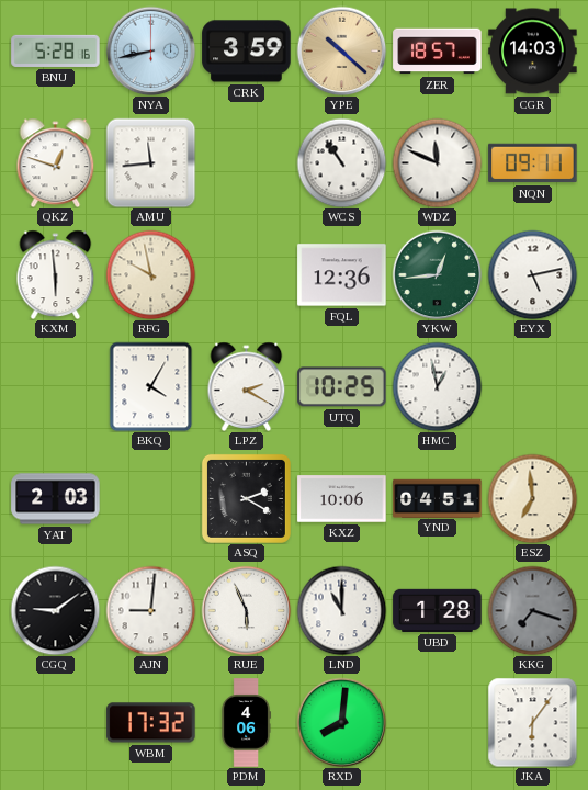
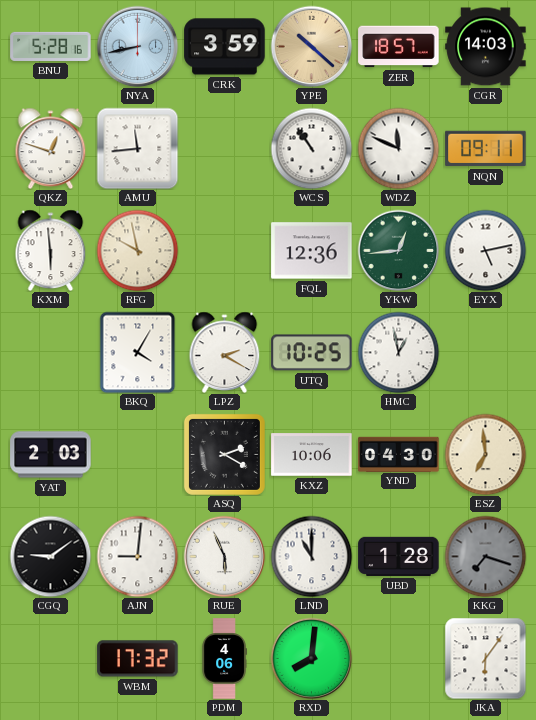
YND: 04:51 -> 04:30 (399, 454)
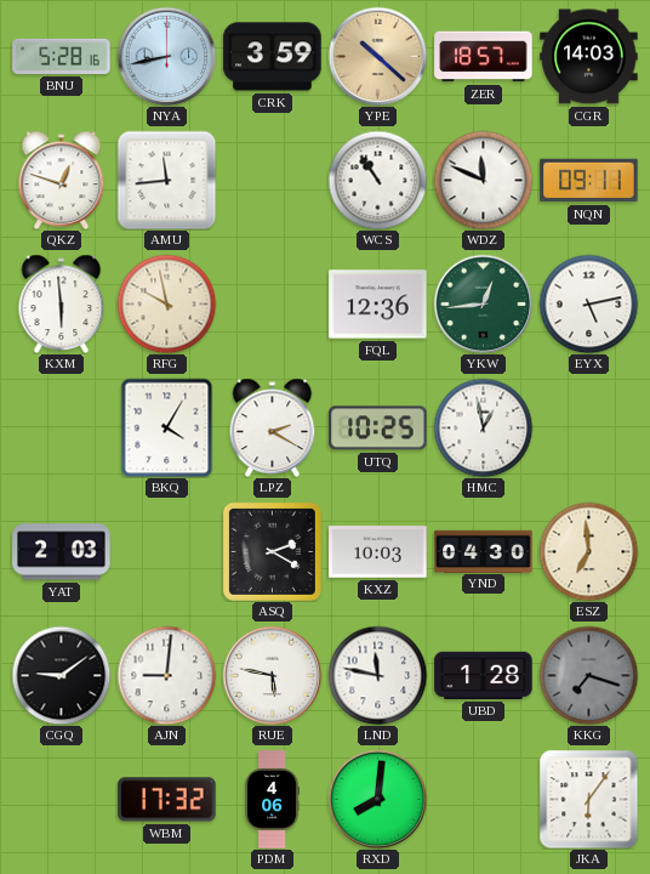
KXZ: 10:06 -> 10:03 (378, 552)
RUE: 5:56 -> 5:47 (272, 675)
LND: 11:00 -> 11:47 (377, 675)
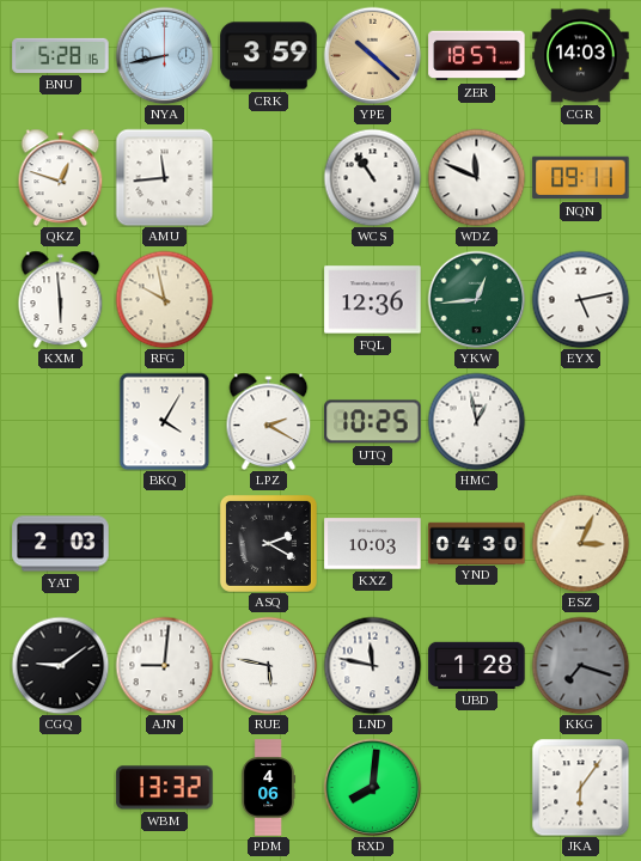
ESZ: 6:59 -> 3:04 (580, 543)
WBM: 17:32 -> 13:32 (165, 788)
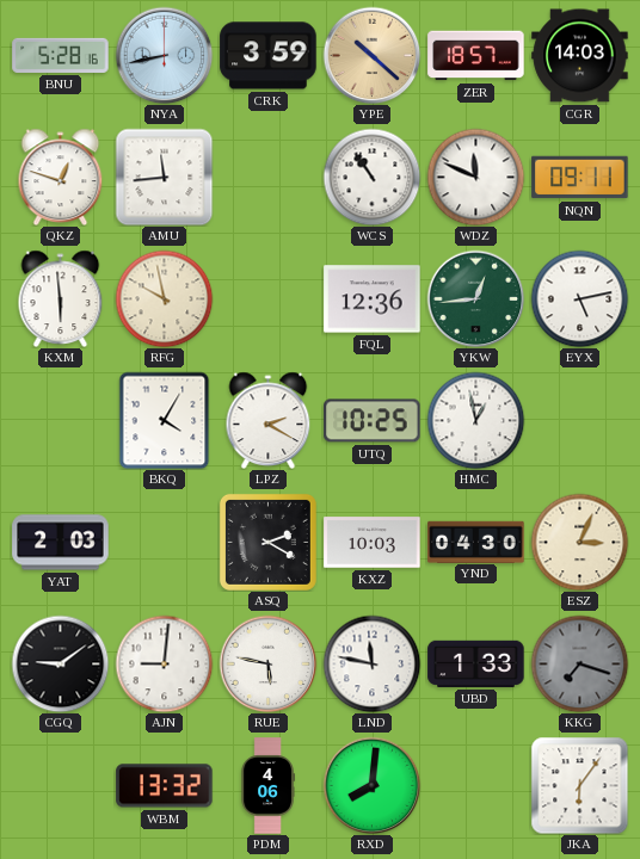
UBD: 1:28 -> 1:33 (476, 663)
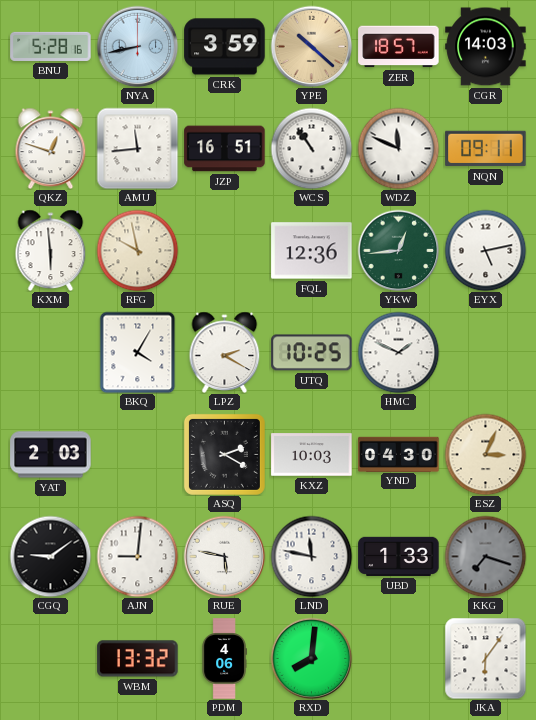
JZP: none -> 16:51 (225, 149)
HMC: 12:58 -> 1:49 (398, 352)
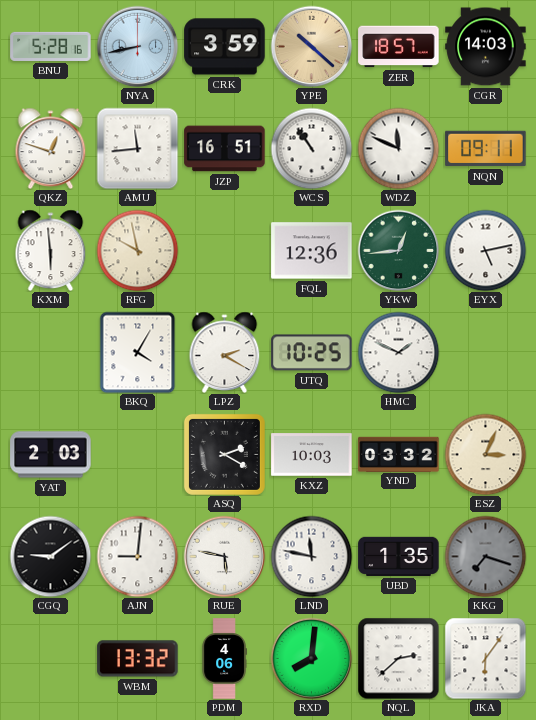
YND: 04:30 -> 03:32 (399, 454)
UBD: 1:33 -> 1:35 (399, 556)
NQL: none -> 2:38 (398, 658)
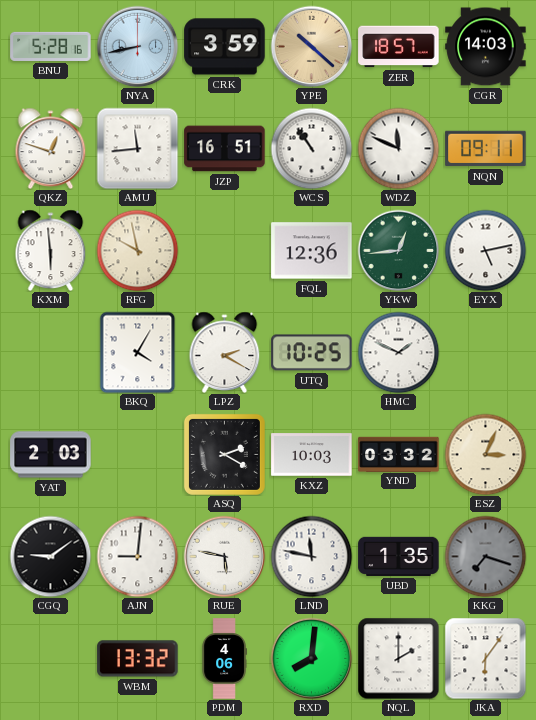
NQL: 2:38 -> 2:00 (398, 658)
